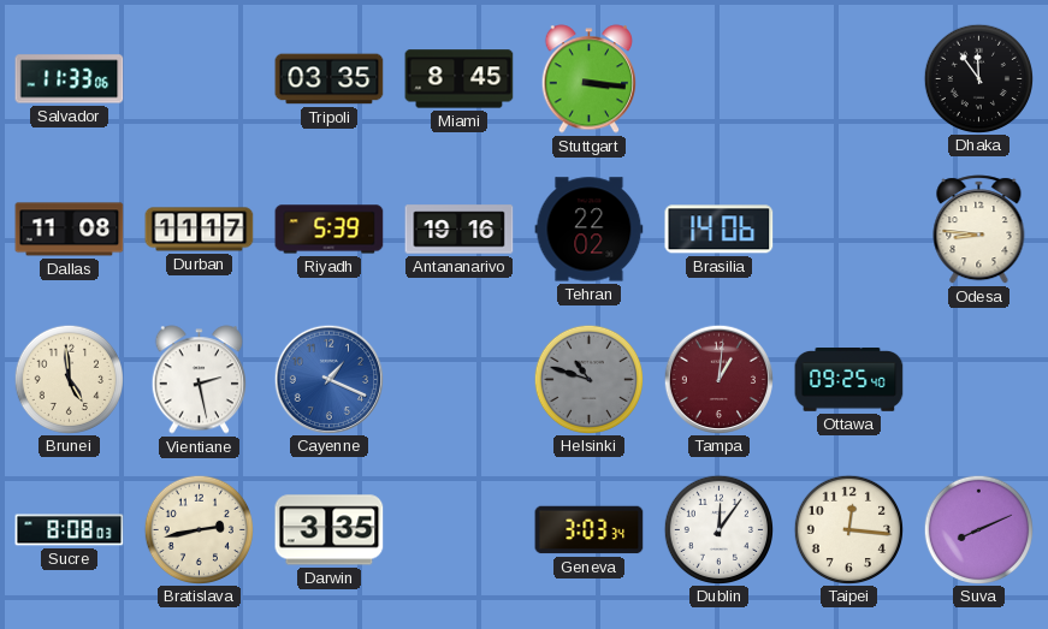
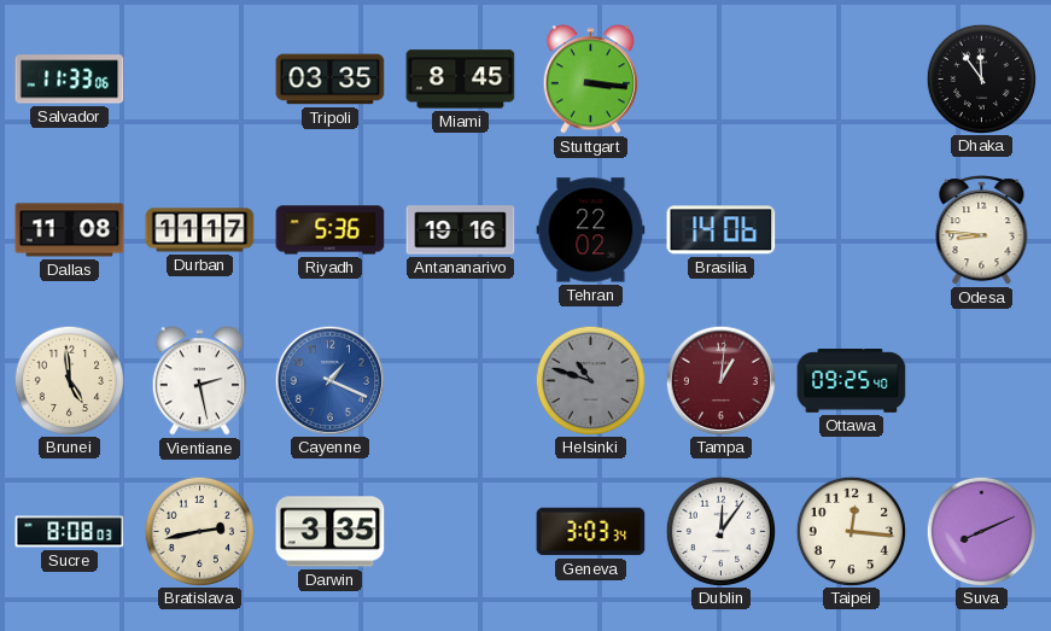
Riyadh: 5:39 -> 5:36 (331, 230)
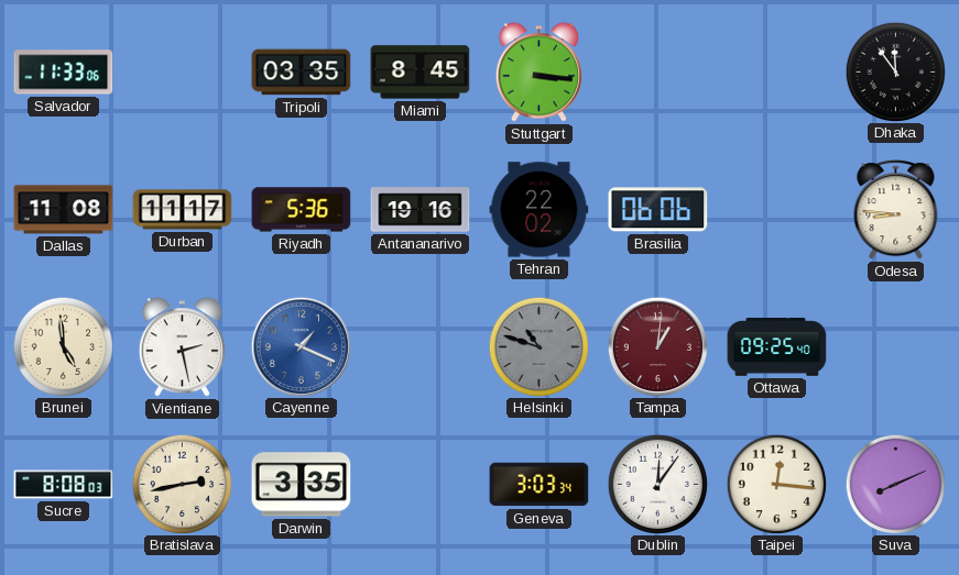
Brasilia: 14:06 -> 06:06 (658, 210)
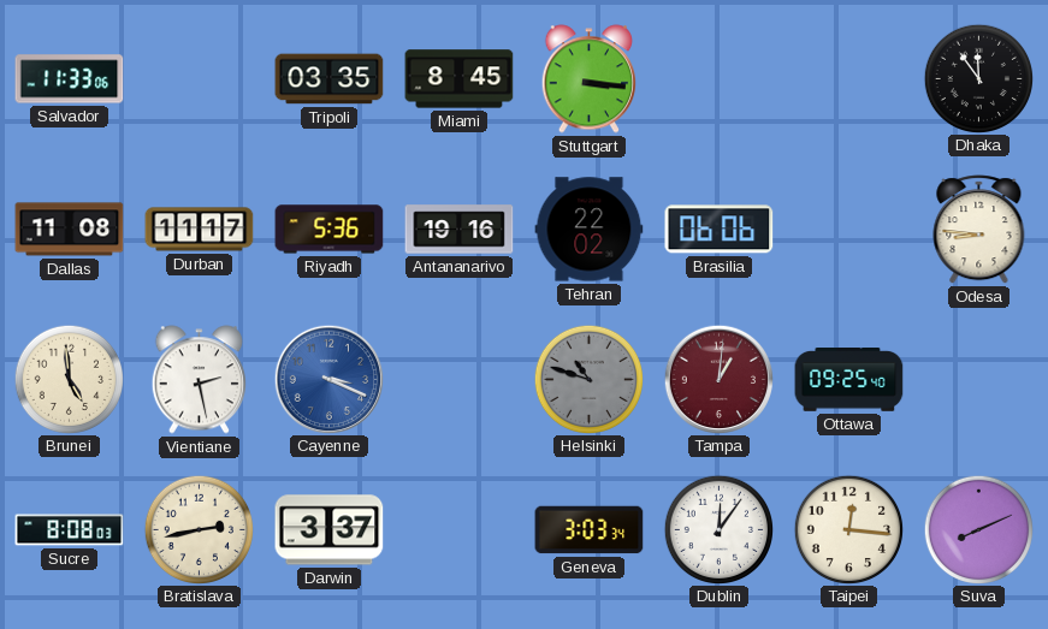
Cayenne: 1:19 -> 3:19 (328, 379)
Darwin: 3:35 -> 3:37 (330, 530)
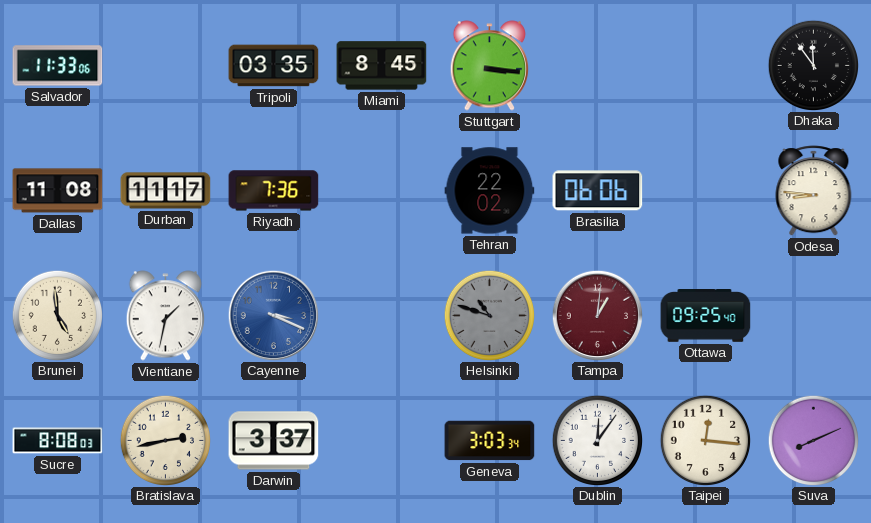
Riyadh: 5:36 -> 7:36 (274, 191)
Antananarivo: 19:16 -> none (460, 230)
Vientiane: 2:28 -> 1:32 (165, 316)
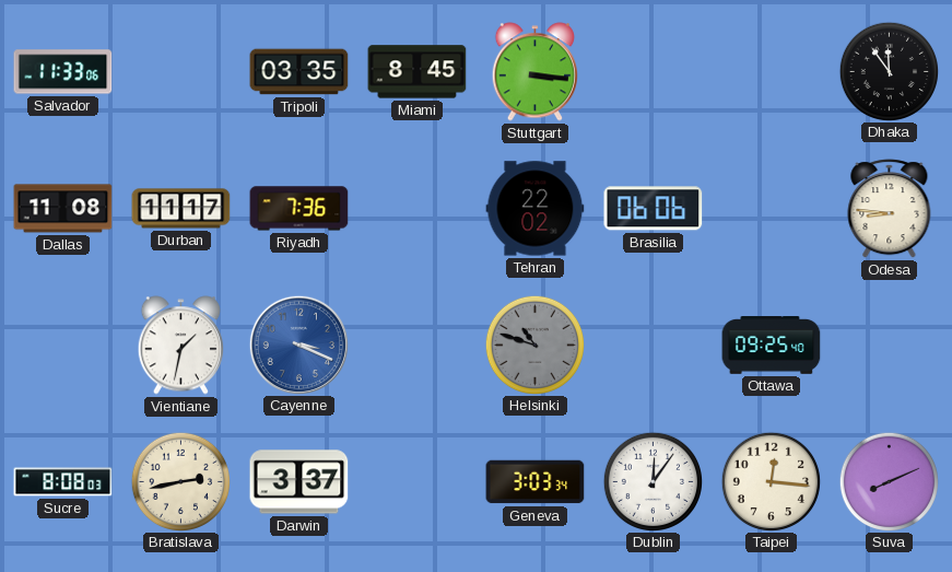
Brunei: 4:59 -> none (57, 315)
Tampa: 1:01 -> none (597, 315)
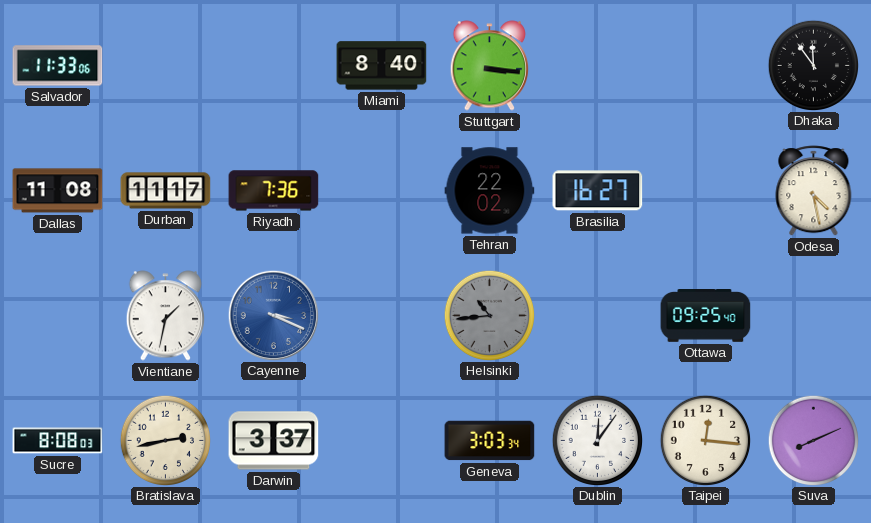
Tripoli: 03:35 -> none (299, 72)
Miami: 8:45 -> 8:40 (382, 66)
Brasilia: 06:06 -> 16:27 (598, 191)
Odesa: 8:46 -> 4:28 (814, 191)
Helsinki: 10:48 -> 10:44 (489, 315)
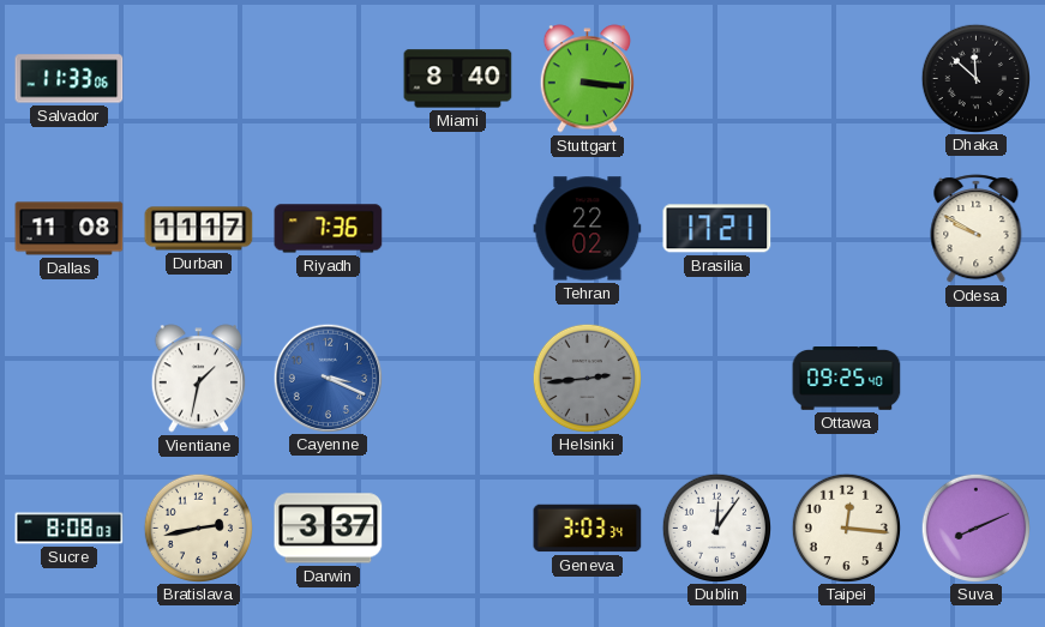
Dhaka: 11:54 -> 11:52 (975, 78)
Brasilia: 16:27 -> 17:21 (717, 229)
Odesa: 4:28 -> 9:50 (977, 229)
Helsinki: 10:44 -> 2:44 (587, 378)
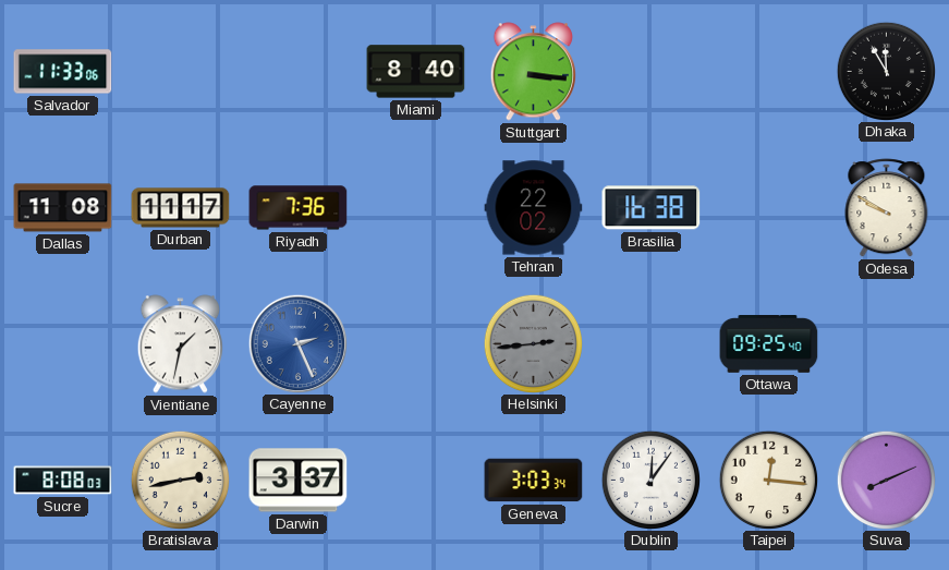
Dhaka: 11:52 -> 11:55 (886, 71)
Brasilia: 17:21 -> 16:38 (652, 208)
Cayenne: 3:19 -> 2:26 (297, 343)
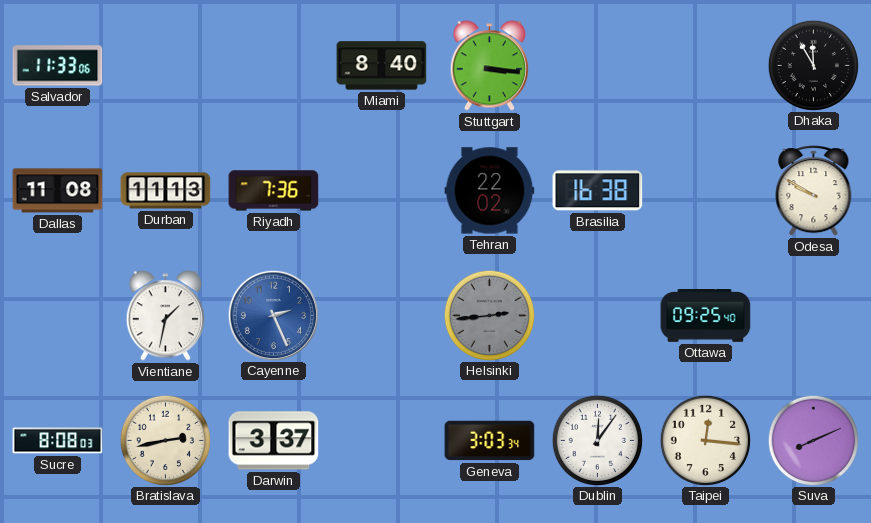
Durban: 11:17 -> 11:13 (166, 191)
